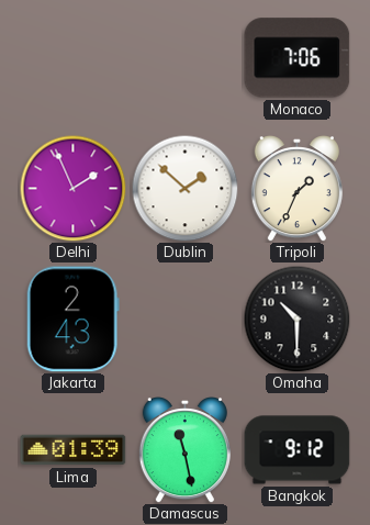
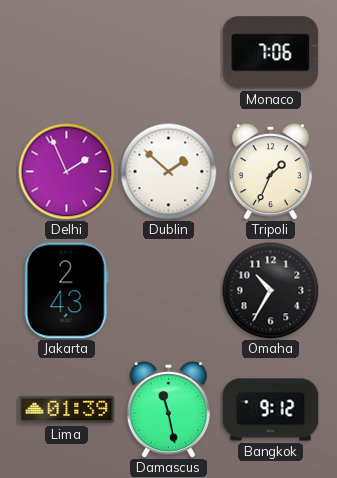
Omaha: 10:30 -> 10:35 (270, 290)
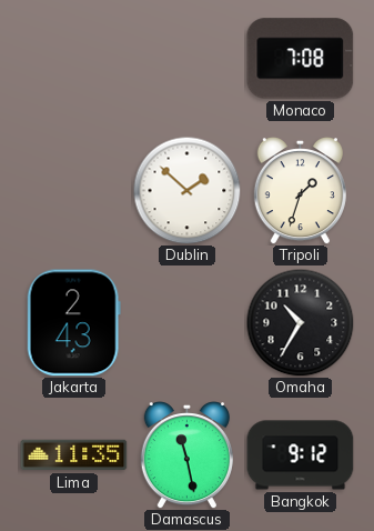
Monaco: 7:06 -> 7:08 (301, 59)
Delhi: 1:56 -> none (66, 171)
Tripoli: 1:34 -> 1:33 (300, 191)
Lima: 01:39 -> 11:35 (74, 455)
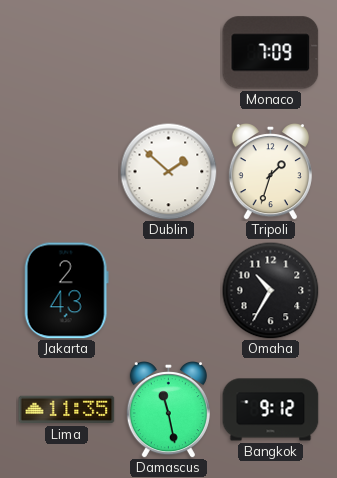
Monaco: 7:08 -> 7:09 (271, 53)
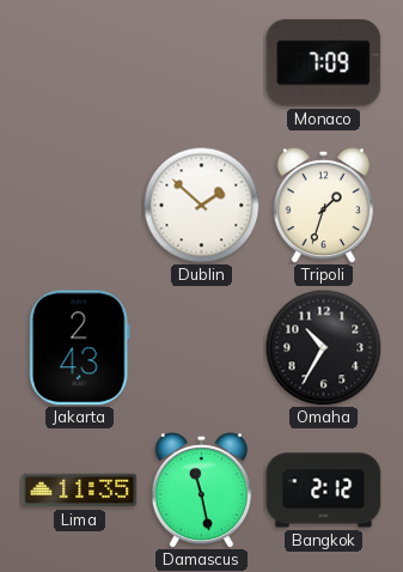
Bangkok: 9:12 -> 2:12 (324, 491)
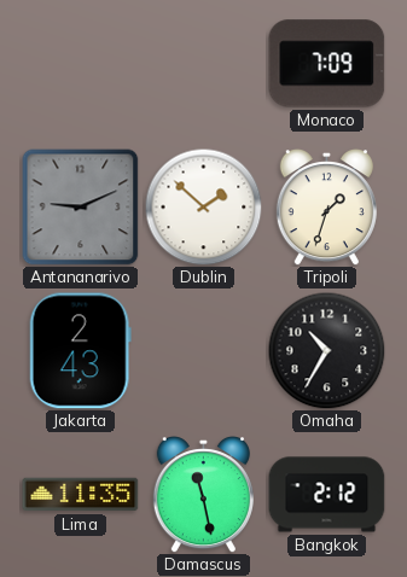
Antananarivo: none -> 9:11 (81, 208)
